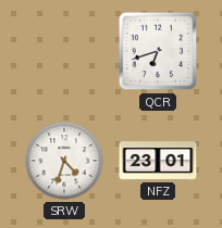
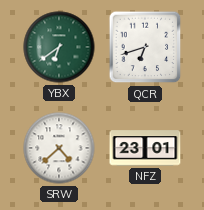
YBX: none -> 6:39 (59, 47)
SRW: 4:33 -> 4:38 (59, 148)
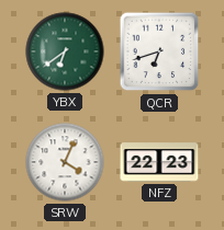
SRW: 4:38 -> 4:04 (65, 162)
NFZ: 23:01 -> 22:23 (159, 162)
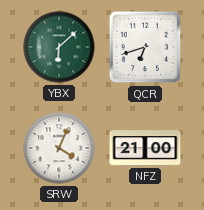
YBX: 6:39 -> 6:08 (59, 47)
NFZ: 22:23 -> 21:00 (145, 148)
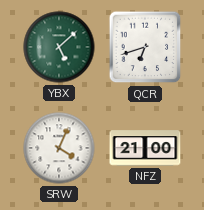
YBX: 6:08 -> 5:08 (59, 47)
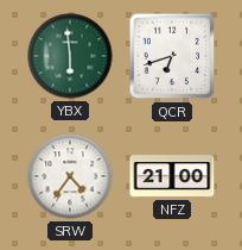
YBX: 5:08 -> 5:59 (70, 56)
SRW: 4:04 -> 4:36 (70, 176)
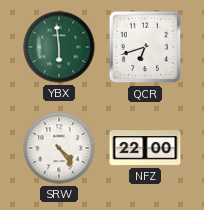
SRW: 4:36 -> 4:24 (59, 148)
NFZ: 21:00 -> 22:00 (145, 148)
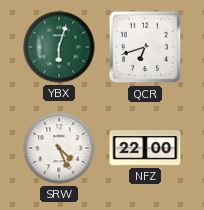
YBX: 5:59 -> 6:03 (59, 47)
SRW: 4:24 -> 4:26 (59, 148)
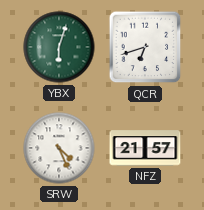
NFZ: 22:00 -> 21:57 (145, 148)
